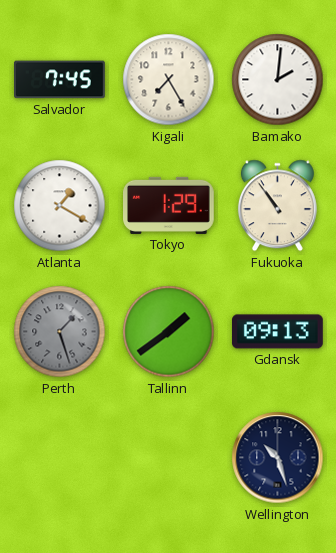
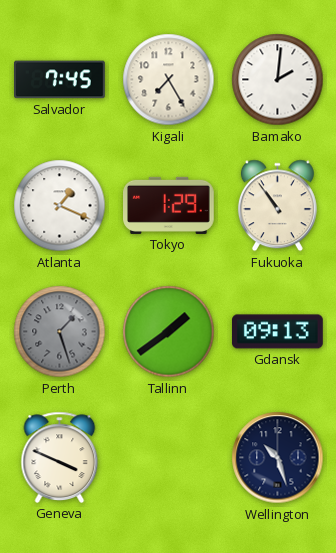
Atlanta: 1:20 -> 1:19 (60, 206)
Geneva: none -> 3:49 (60, 457)
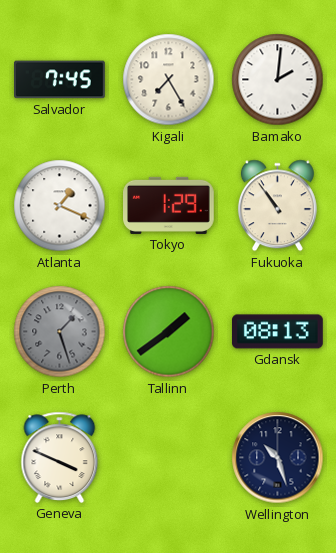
Gdansk: 09:13 -> 08:13 (278, 332)
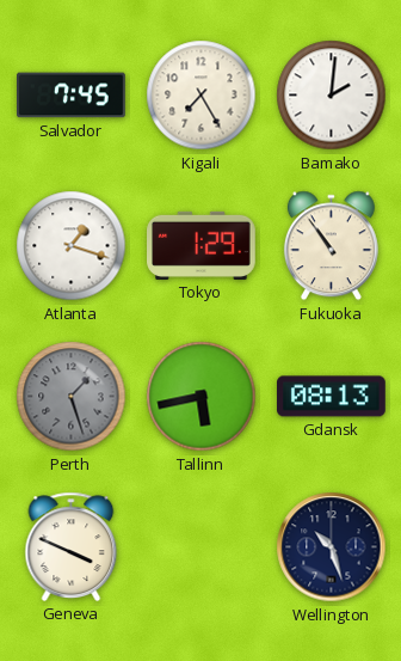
Atlanta: 1:19 -> 1:18 (72, 246)
Tallinn: 1:39 -> 5:43 (202, 397)
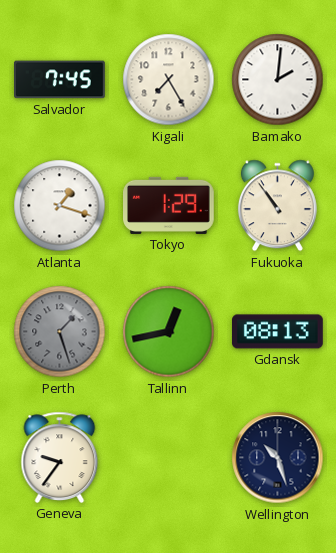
Tallinn: 5:43 -> 12:43 (169, 332)
Geneva: 3:49 -> 9:36 (60, 457)
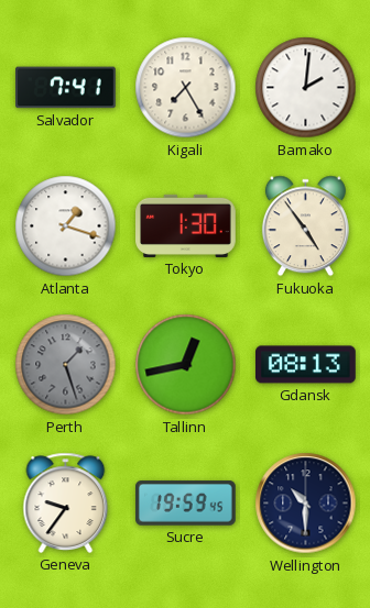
Salvador: 7:45 -> 7:41 (66, 88)
Tokyo: 1:29 -> 1:30 (186, 225)
Fukuoka: 10:54 -> 4:54 (305, 226)
Sucre: none -> 19:59 (186, 504)
Wellington: 10:27 -> 10:30 (306, 504)
